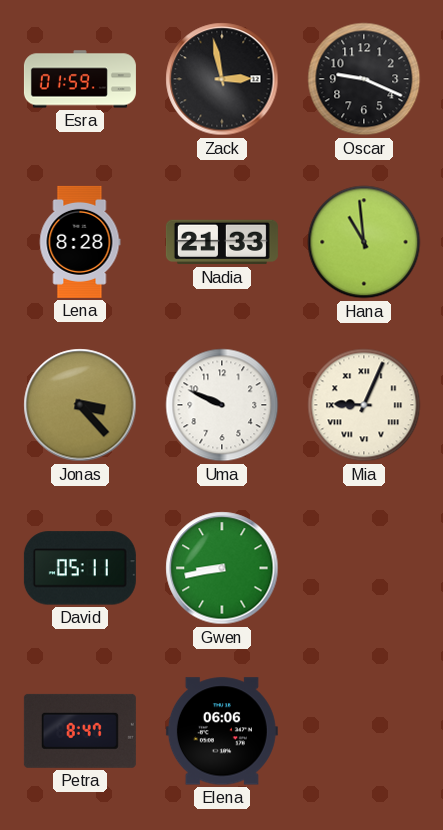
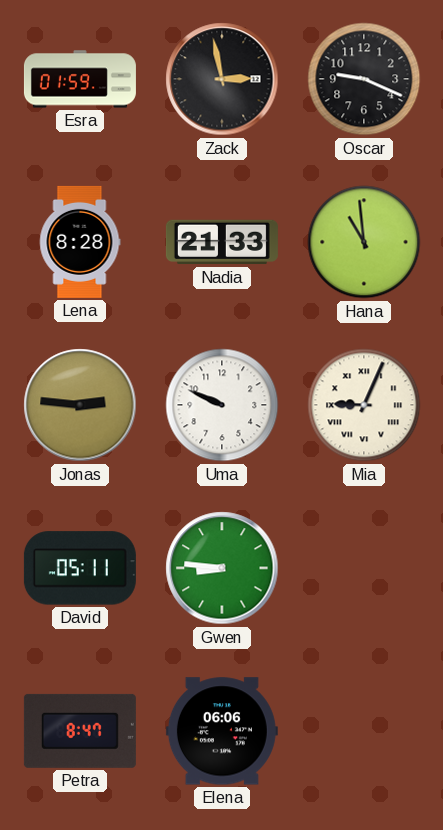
Jonas: 3:23 -> 2:46 (80, 405)
Gwen: 8:43 -> 8:46 (222, 568)
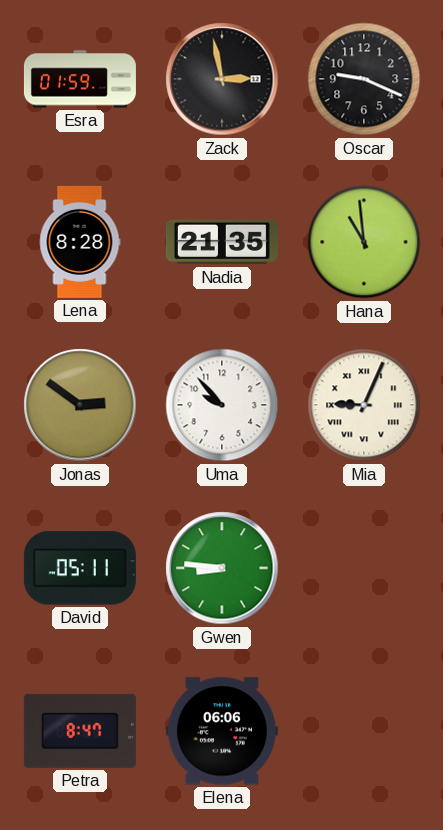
Nadia: 21:33 -> 21:35 (222, 242)
Jonas: 2:46 -> 2:51 (80, 405)
Uma: 9:49 -> 9:53 (222, 405)
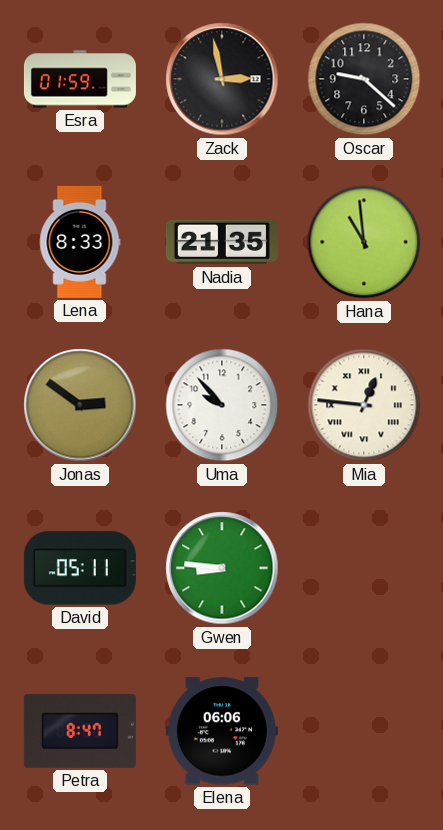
Oscar: 9:19 -> 9:22 (364, 79)
Lena: 8:28 -> 8:33 (80, 242)
Mia: 9:04 -> 12:46 (364, 405)
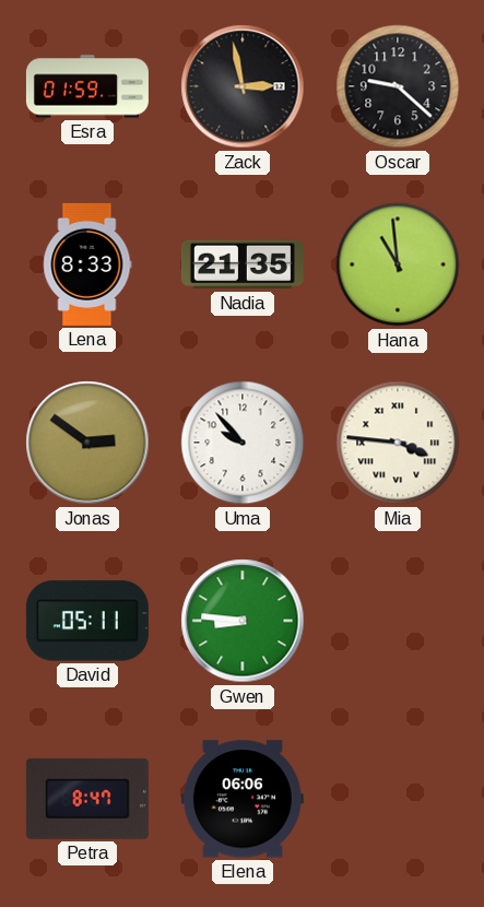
Mia: 12:46 -> 3:46 (398, 443)
